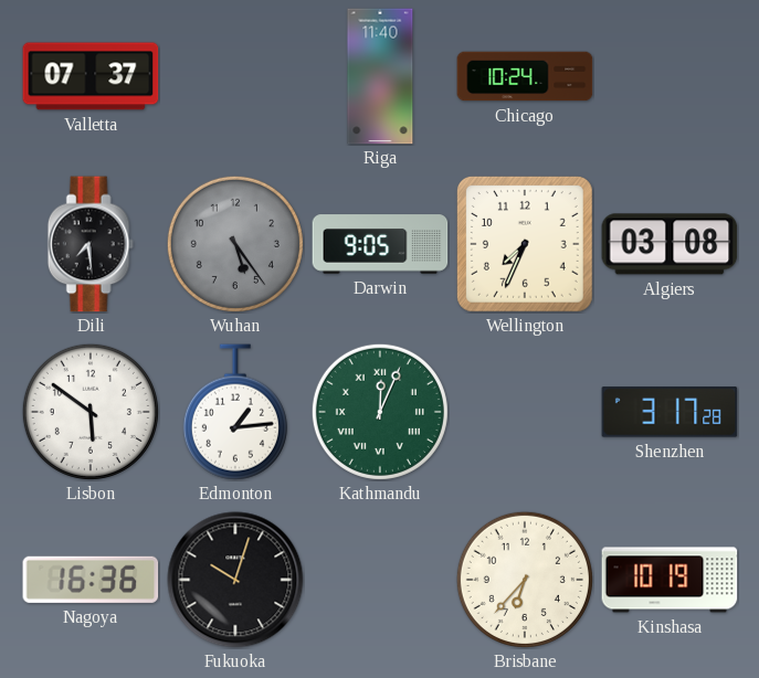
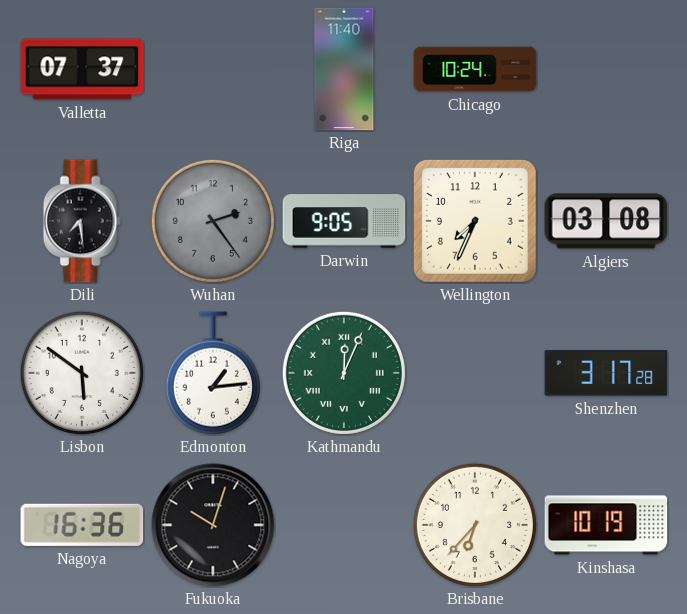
Wuhan: 5:24 -> 2:24 (213, 221)
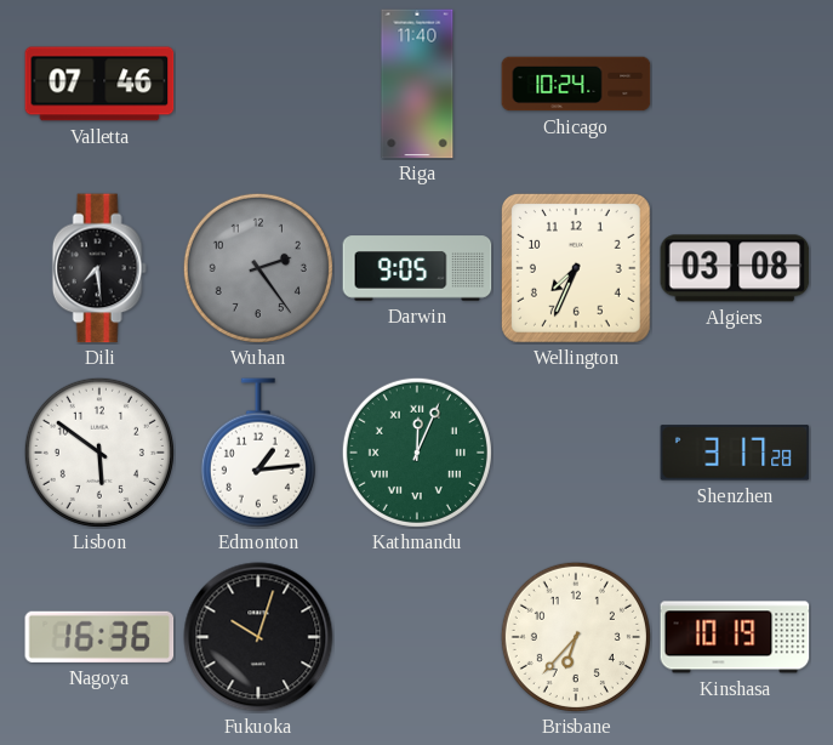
Valletta: 07:37 -> 07:46 (99, 84)
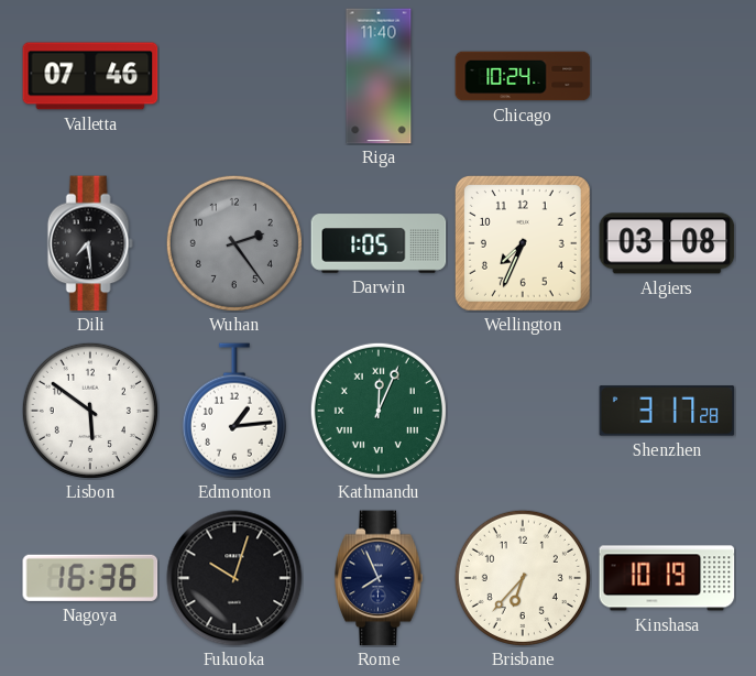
Darwin: 9:05 -> 1:05 (379, 243)
Rome: none -> 7:56 (379, 578)
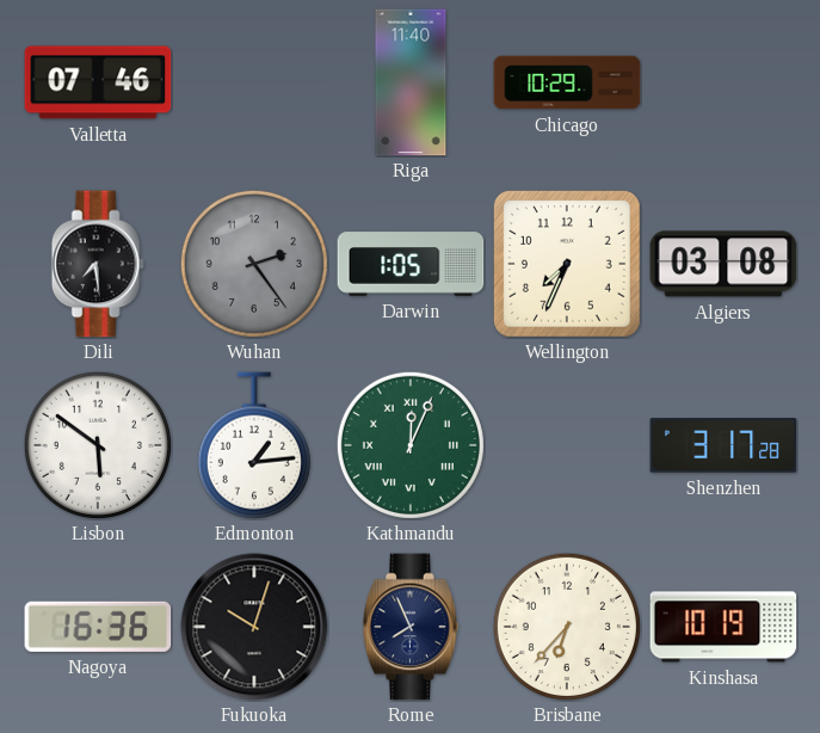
Chicago: 10:24 -> 10:29 (567, 82)
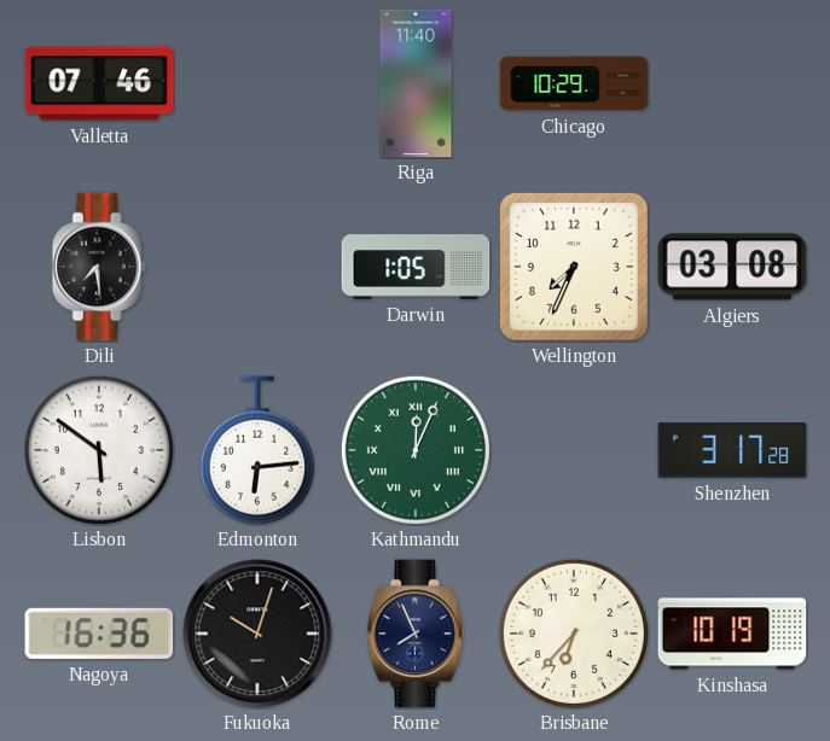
Wuhan: 2:24 -> none (254, 264)
Edmonton: 1:14 -> 6:14 (257, 450)
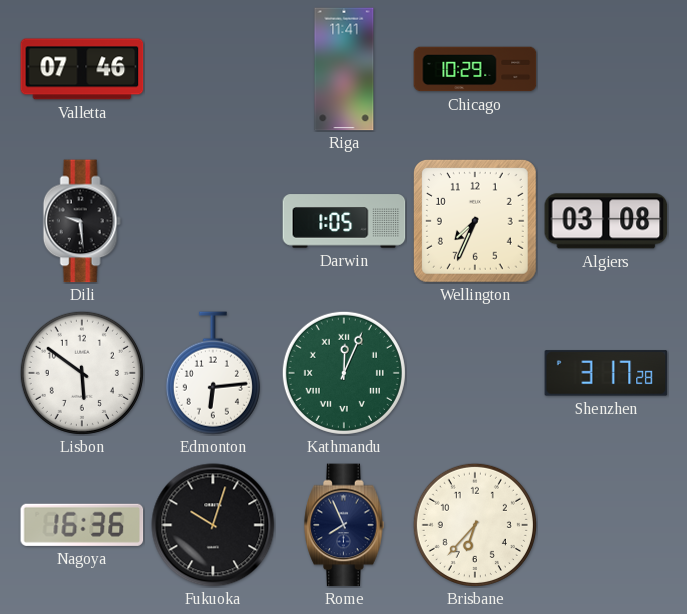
Riga: 11:40 -> 11:41 (344, 69)
Dili: 7:29 -> 9:29 (82, 221)
Kinshasa: 10:19 -> none (732, 634)
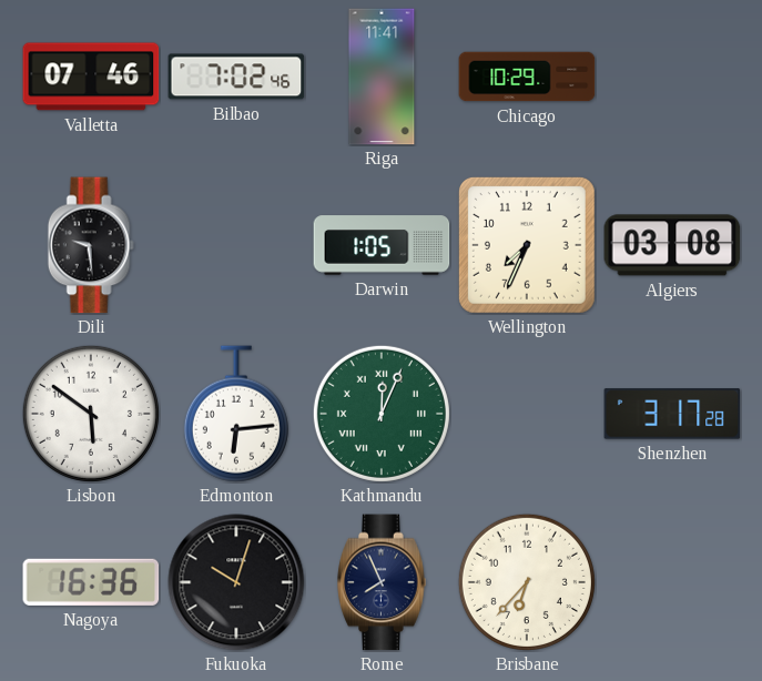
Bilbao: none -> 7:02 (236, 77)
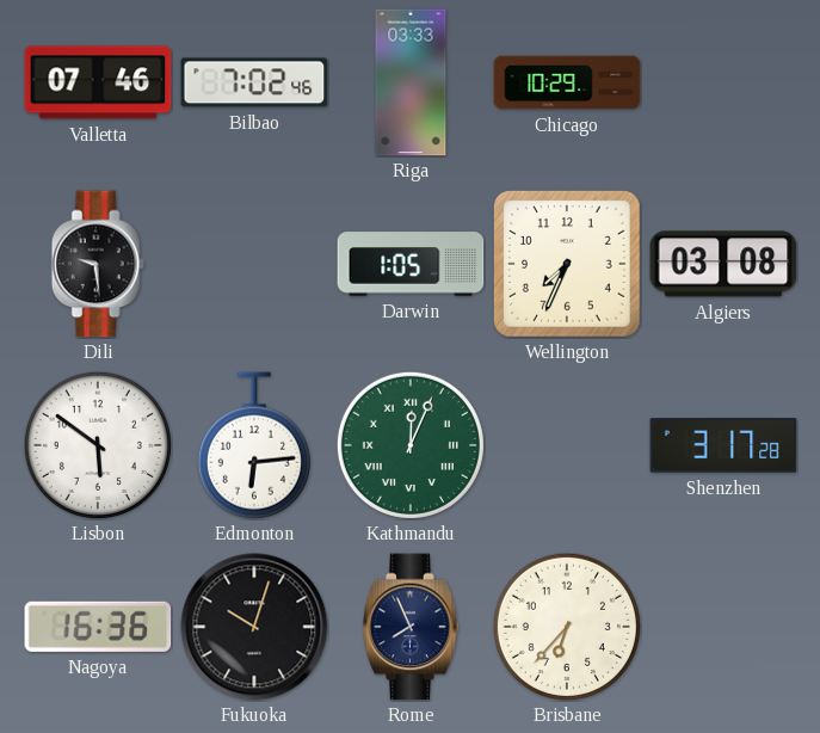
Riga: 11:41 -> 03:33 (411, 82)
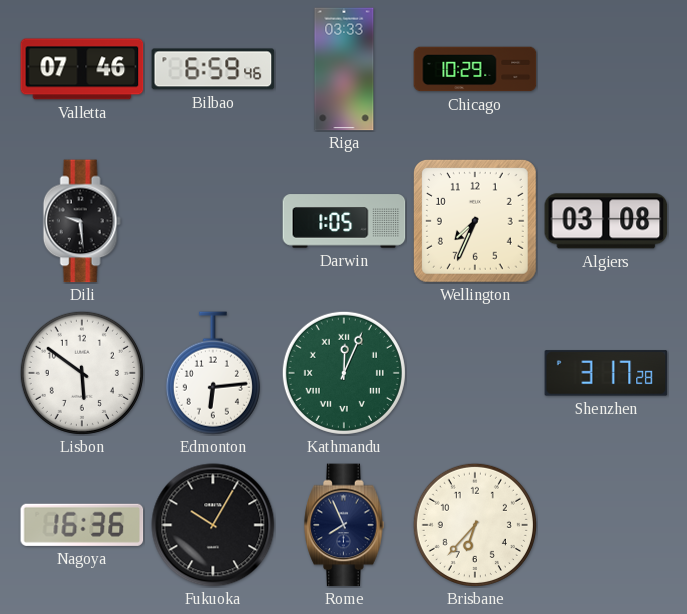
Bilbao: 7:02 -> 6:59 (213, 69)
Fukuoka: 10:03 -> 10:05 (213, 525)
